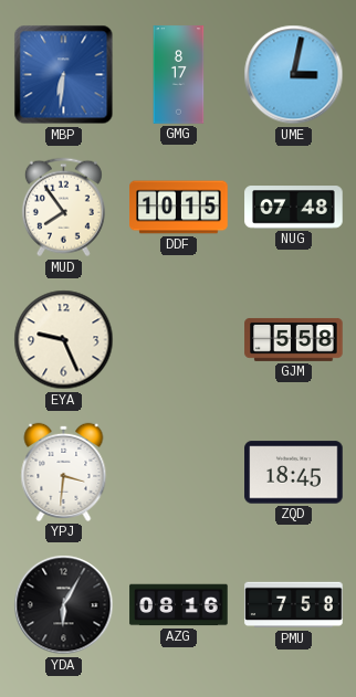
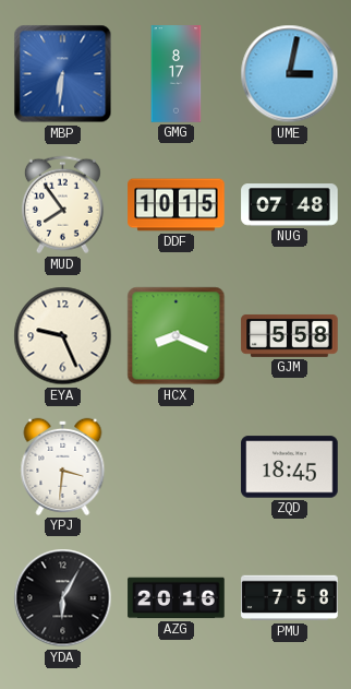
HCX: none -> 8:19 (177, 336)
AZG: 08:16 -> 20:16 (177, 598)
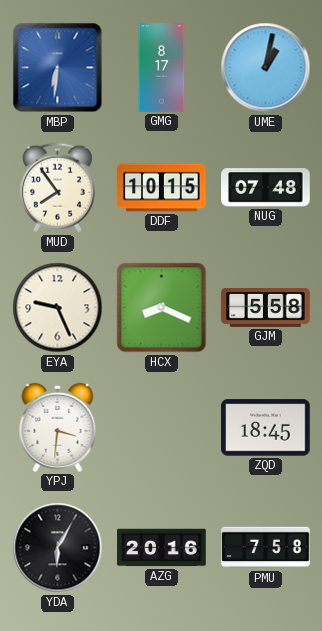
UME: 3:02 -> 1:02 (266, 68)
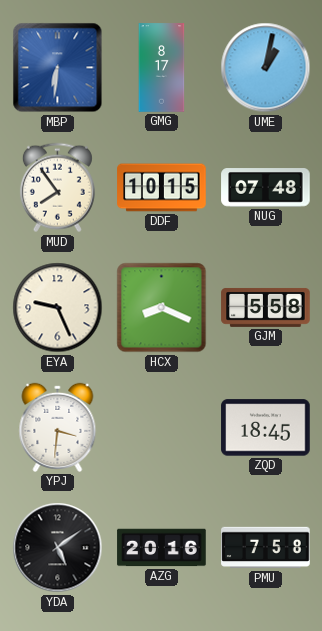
YDA: 6:05 -> 5:09 (58, 548)
